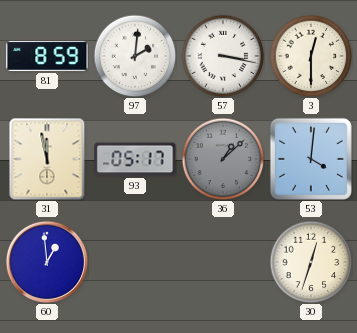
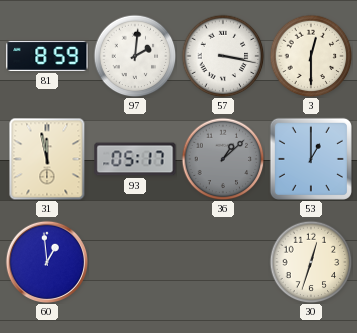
53: 4:01 -> 1:00 (311, 159)
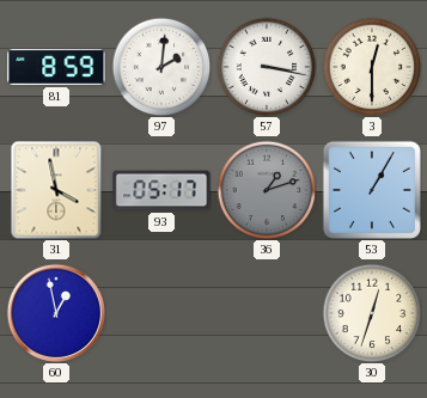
31: 11:58 -> 3:58 (56, 190)
36: 1:08 -> 1:12 (267, 190)
53: 1:00 -> 1:05 (372, 190)
60: 12:59 -> 12:58 (55, 312)
